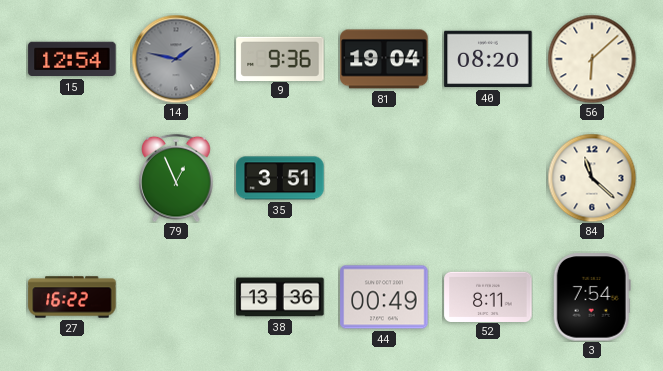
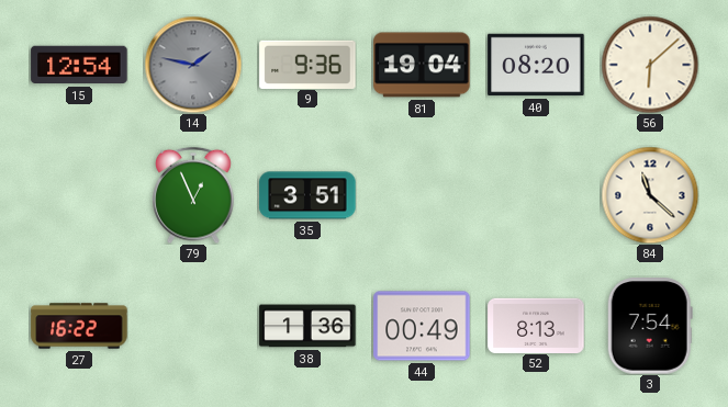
38: 13:36 -> 1:36 (307, 326)
52: 8:11 -> 8:13 (536, 325)
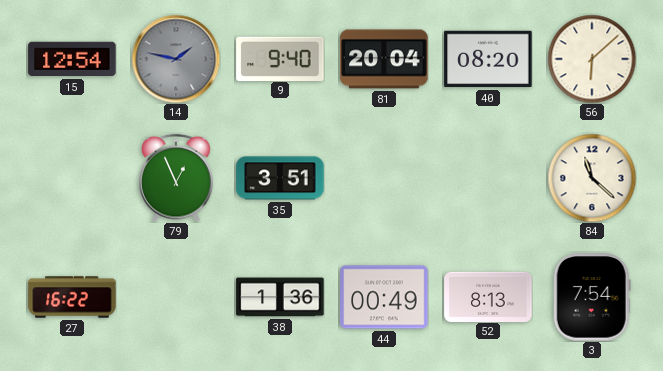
9: 9:36 -> 9:40 (280, 58)
81: 19:04 -> 20:04 (384, 59)
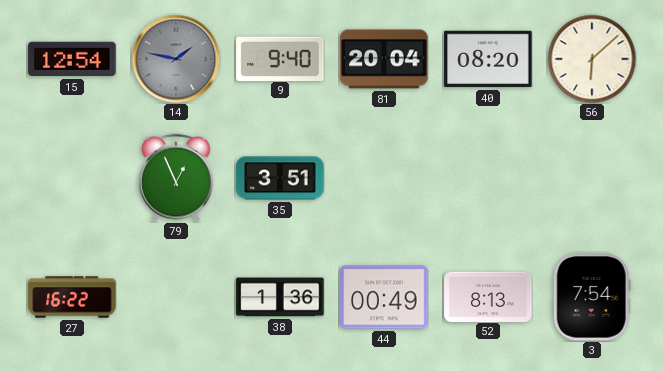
84: 11:22 -> none (592, 178)
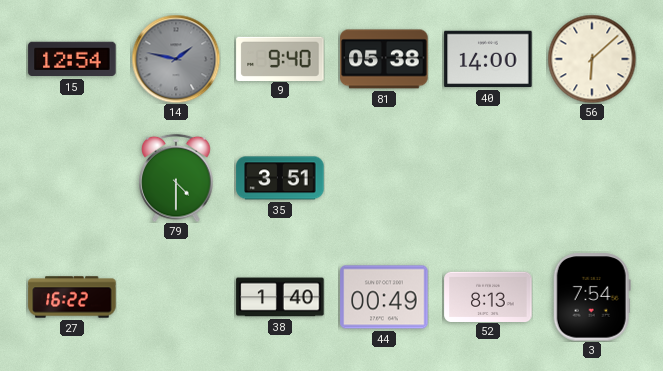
81: 20:04 -> 05:38 (384, 59)
40: 08:20 -> 14:00 (488, 59)
79: 12:56 -> 4:30 (176, 178)
38: 1:36 -> 1:40 (280, 297)
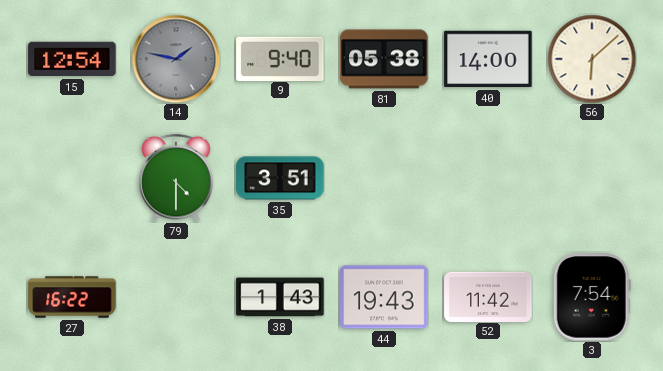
38: 1:40 -> 1:43 (280, 297)
44: 00:49 -> 19:43 (384, 297)
52: 8:13 -> 11:42 (488, 296)
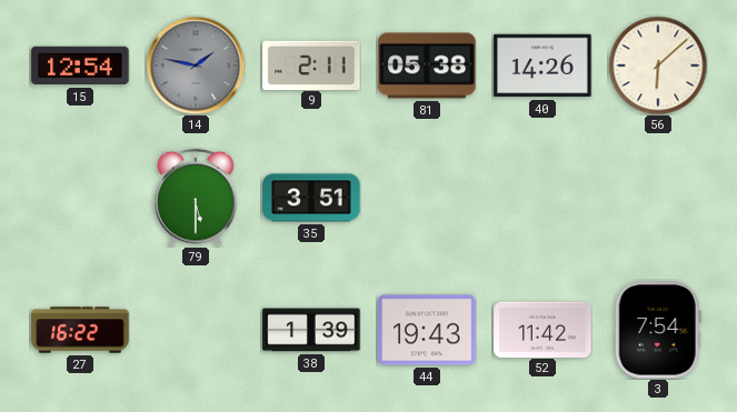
9: 9:40 -> 2:11 (311, 64)
40: 14:00 -> 14:26 (542, 66)
79: 4:30 -> 5:30 (196, 198)
38: 1:43 -> 1:39 (311, 330)
